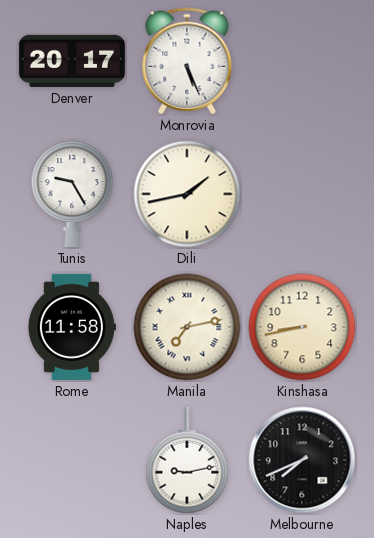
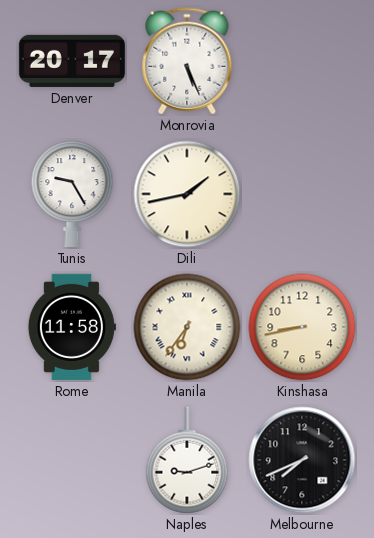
Manila: 7:13 -> 6:36 (187, 327)
Naples: 9:13 -> 9:12 (187, 460)
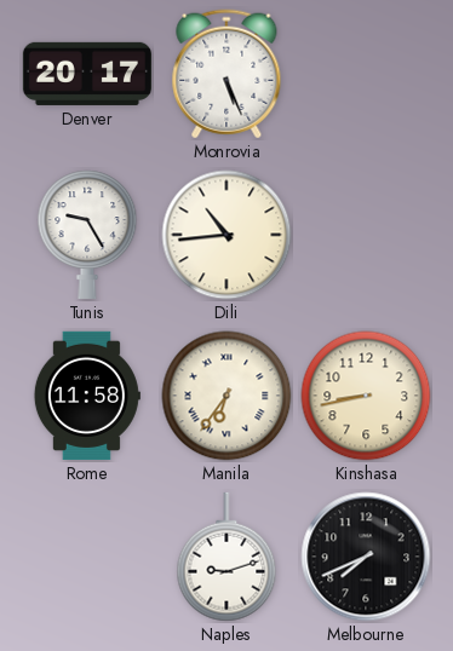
Dili: 1:43 -> 10:44 (226, 235)
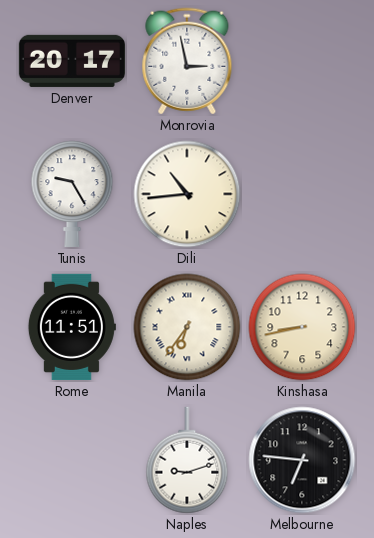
Monrovia: 5:26 -> 2:58 (187, 61)
Rome: 11:58 -> 11:51 (72, 327)
Melbourne: 7:41 -> 6:46 (302, 460)
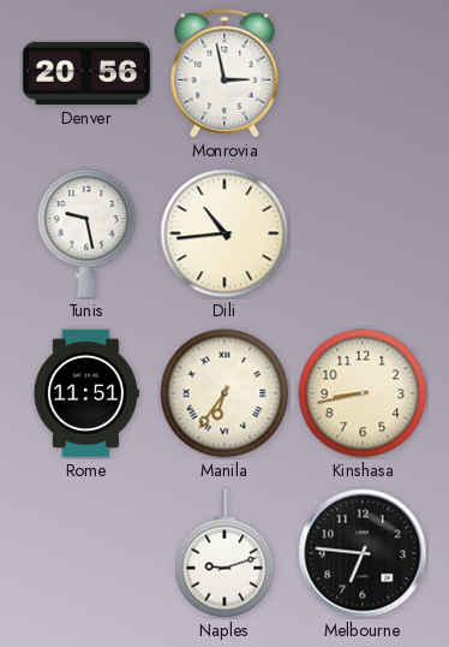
Denver: 20:17 -> 20:56 (86, 73)
Tunis: 9:25 -> 9:28 (86, 233)
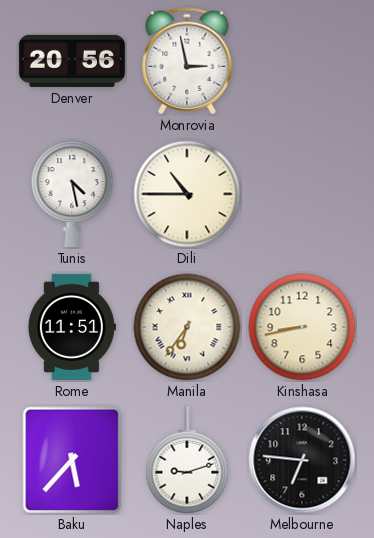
Tunis: 9:28 -> 4:28 (72, 194)
Dili: 10:44 -> 10:45 (187, 194)
Baku: none -> 5:37 (72, 460)
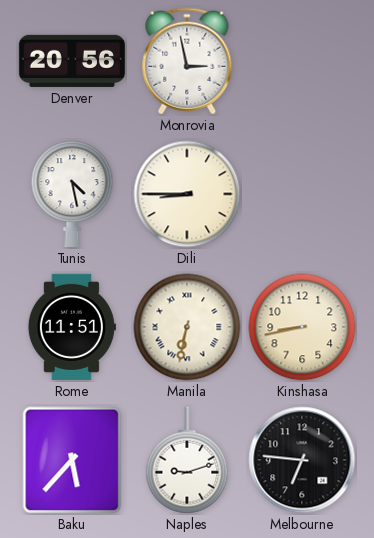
Dili: 10:45 -> 8:45 (187, 194)
Manila: 6:36 -> 6:32 (187, 327)
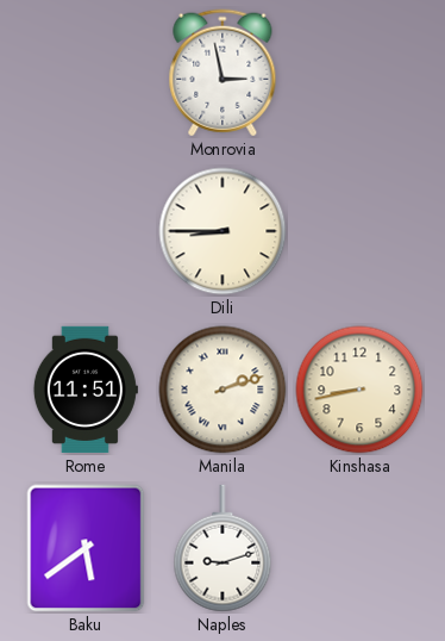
Denver: 20:56 -> none (72, 61)
Tunis: 4:28 -> none (72, 194)
Manila: 6:32 -> 2:12 (223, 390)
Baku: 5:37 -> 5:39 (86, 548)
Melbourne: 6:46 -> none (302, 460)
